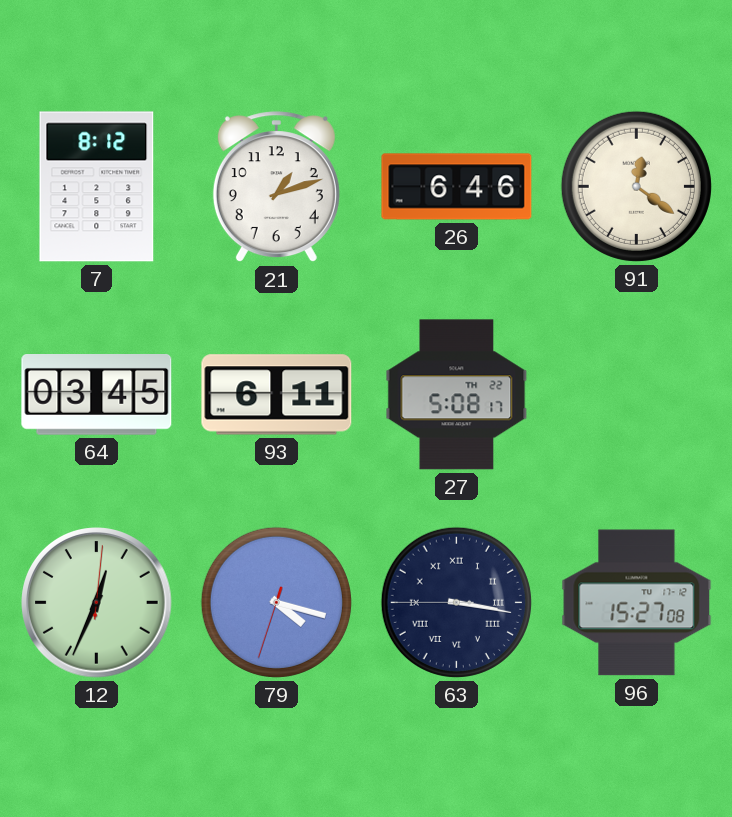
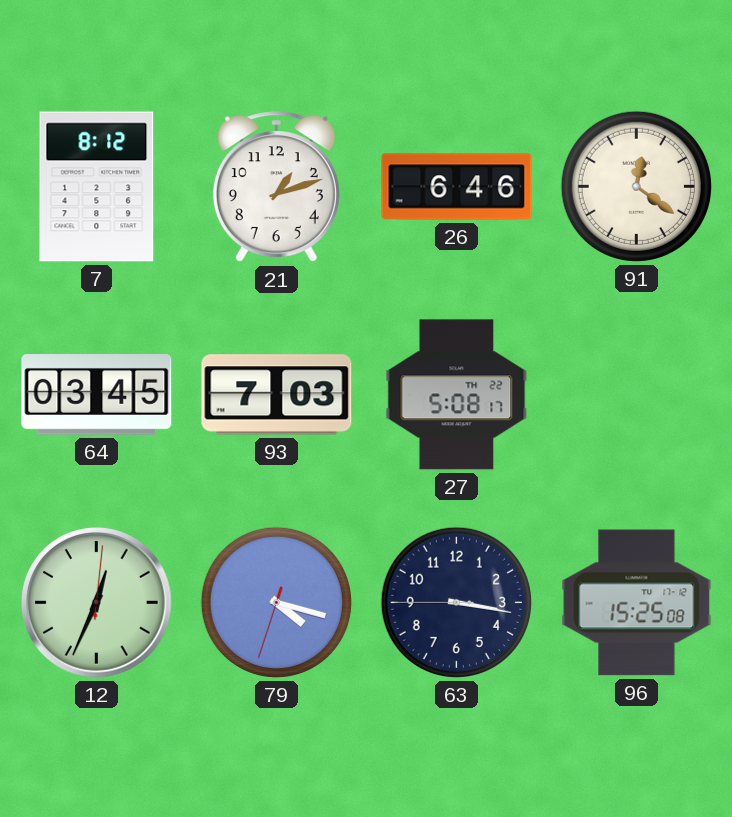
93: 6:11 -> 7:03 (277, 395)
63 numerals: Roman -> Arabic (456, 602)
96: 15:27 -> 15:25 (637, 603)
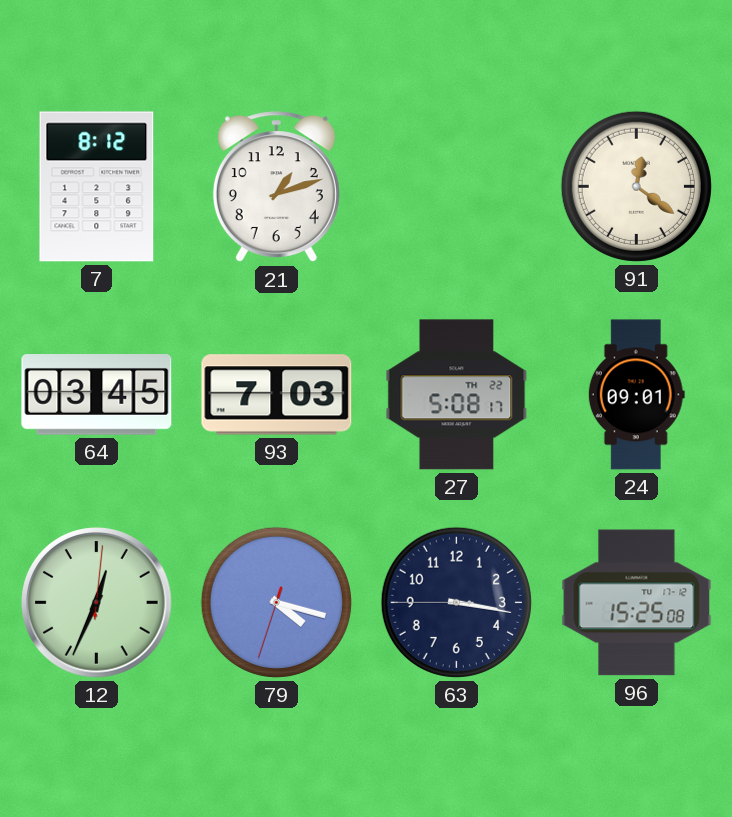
26: 6:46 -> none (457, 187)
24: none -> 09:01 (636, 395)
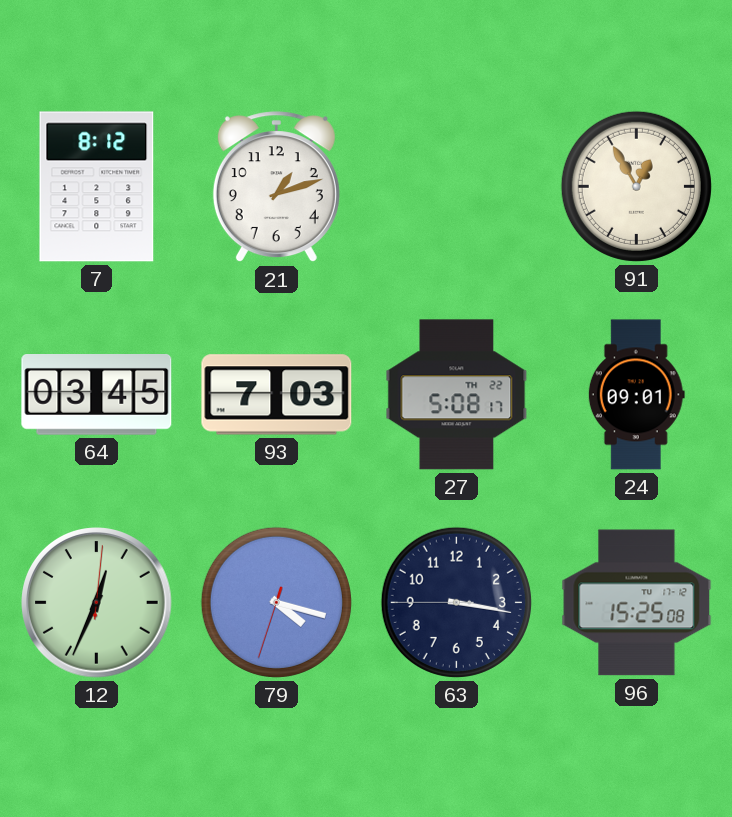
91: 12:21 -> 12:55 (636, 186)
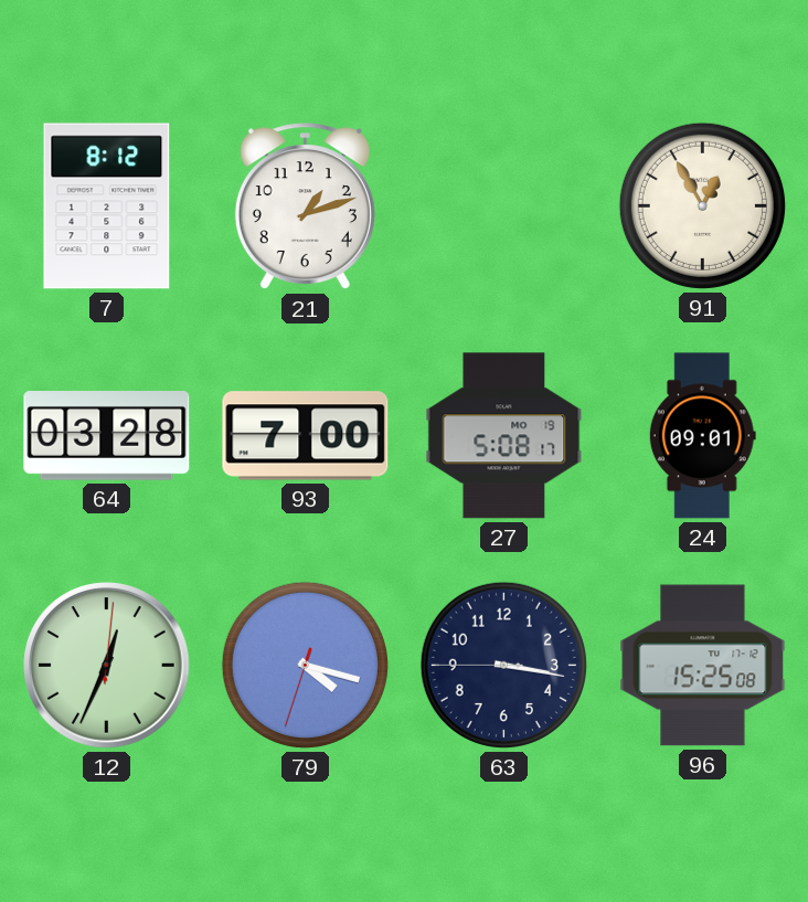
64: 03:45 -> 03:28 (107, 436)
93: 7:03 -> 7:00 (306, 436)
27 date: TH 22 -> MO 19 (504, 436)
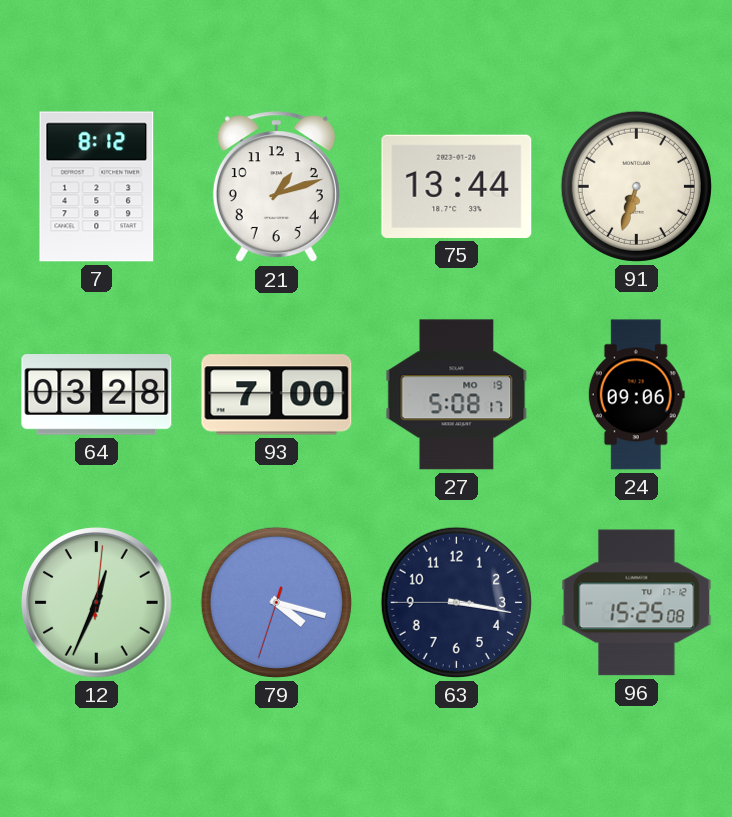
75: none -> 13:44 (457, 186)
91: 12:55 -> 6:33 (636, 186)
24: 09:01 -> 09:06 (636, 395)
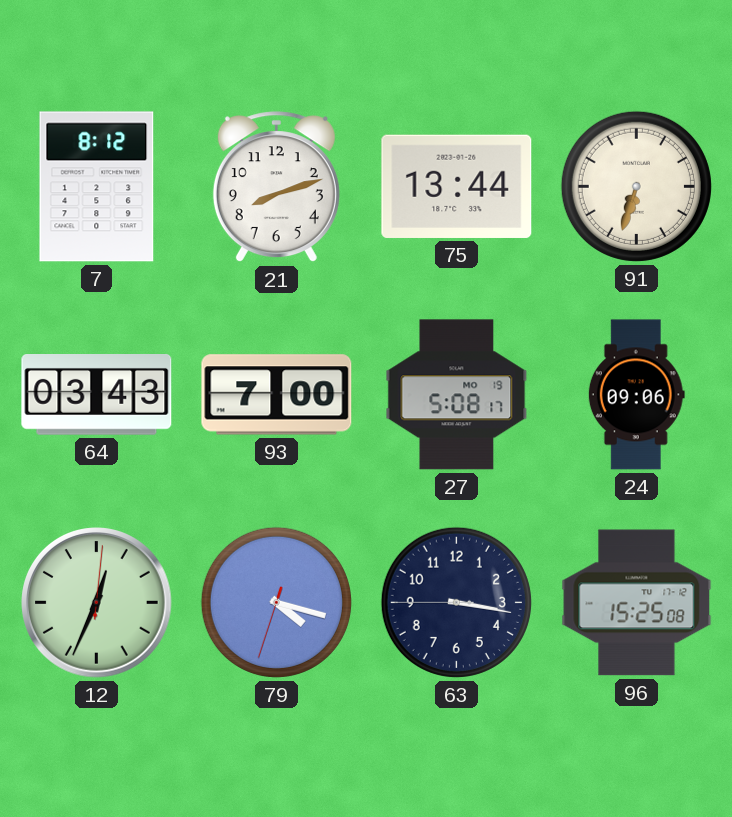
21: 1:12 -> 8:12 (276, 187)
64: 03:28 -> 03:43 (97, 395)
